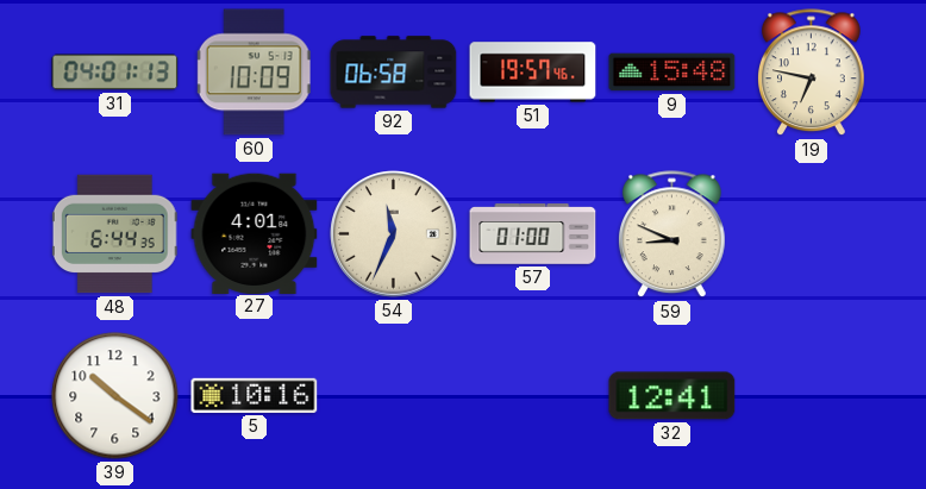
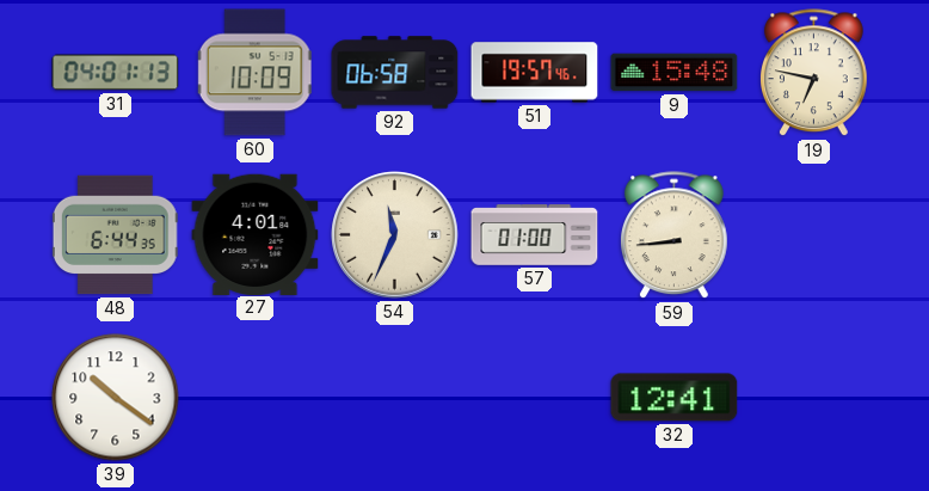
59: 8:49 -> 8:44 (675, 235)
5: 10:16 -> none (255, 395)
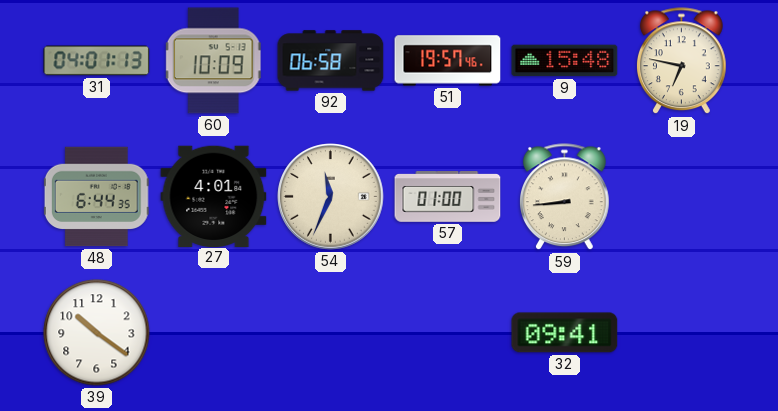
32: 12:41 -> 09:41 (565, 333)
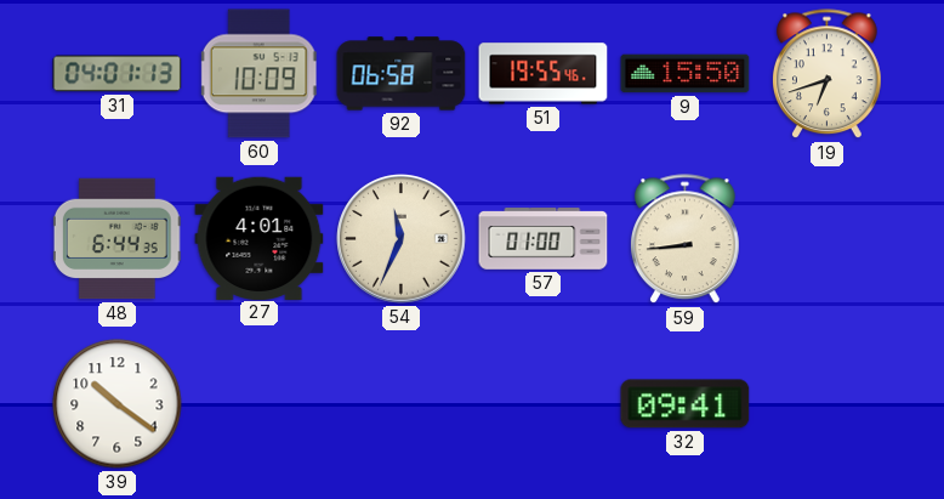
51: 19:57 -> 19:55 (544, 74)
9: 15:48 -> 15:50 (686, 74)
19: 6:47 -> 6:42 (828, 74)
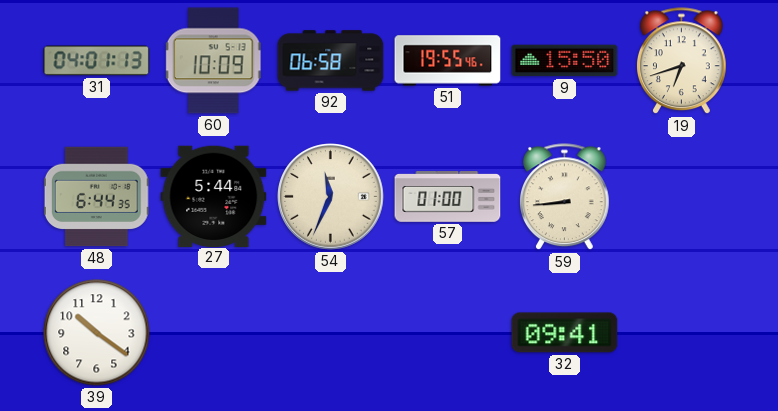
27: 4:01 -> 5:44 (214, 196)
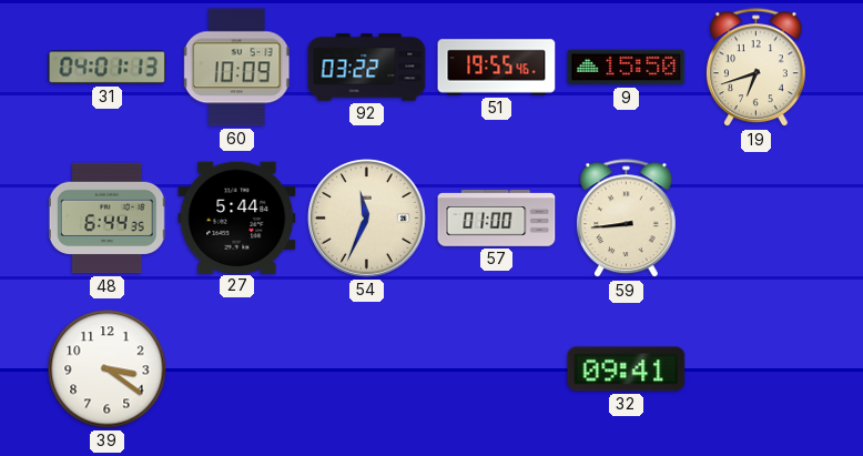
92: 06:58 -> 03:22 (367, 68)
39: 10:21 -> 3:21 (108, 369)
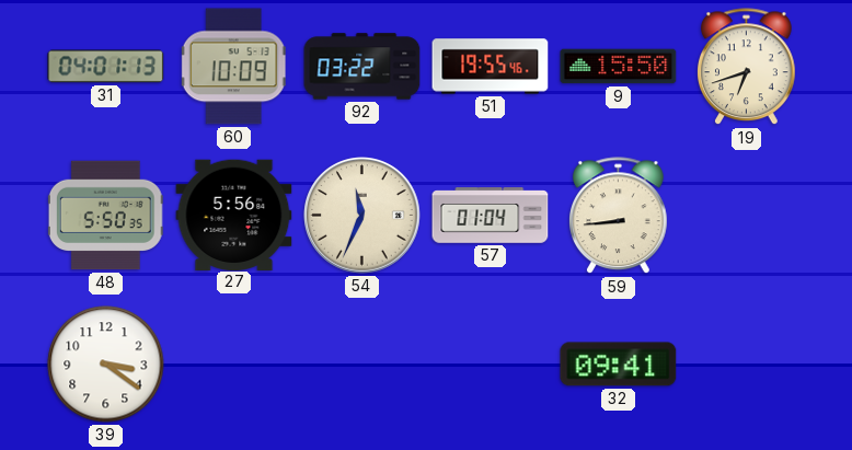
48: 6:44 -> 5:50 (105, 216)
27: 5:44 -> 5:56 (234, 215)
57: 01:00 -> 01:04 (491, 216)
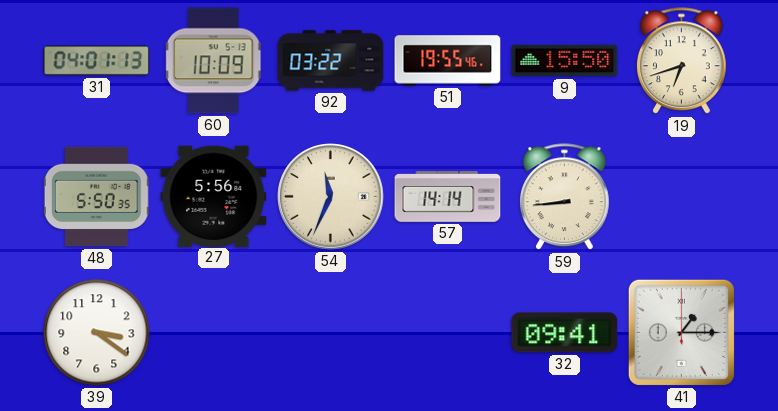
57: 01:04 -> 14:14 (448, 197)
41: none -> 1:15 (681, 332)
